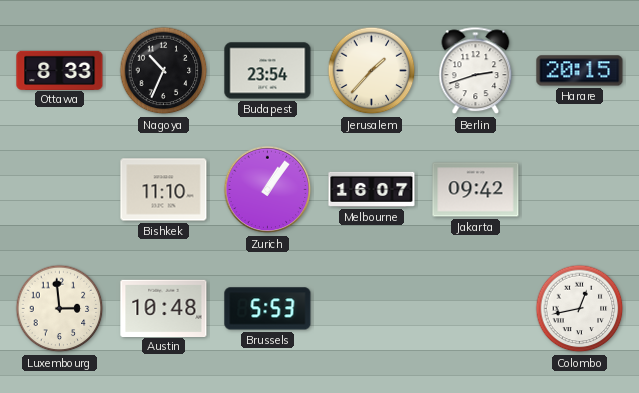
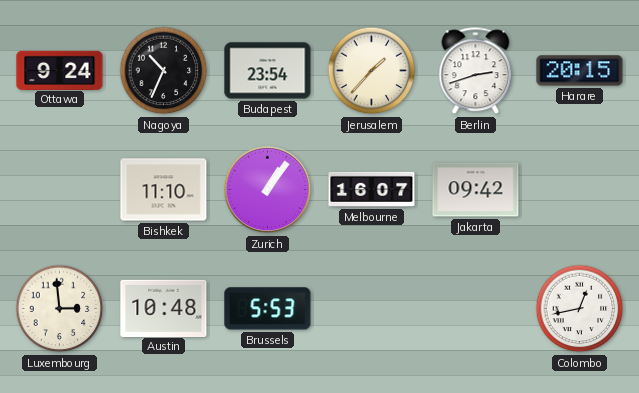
Ottawa: 8:33 -> 9:24 (60, 70)
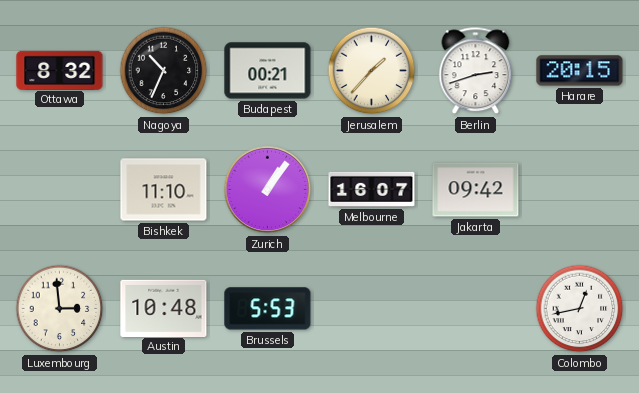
Ottawa: 9:24 -> 8:32 (60, 70)
Budapest: 23:54 -> 00:21 (268, 71)
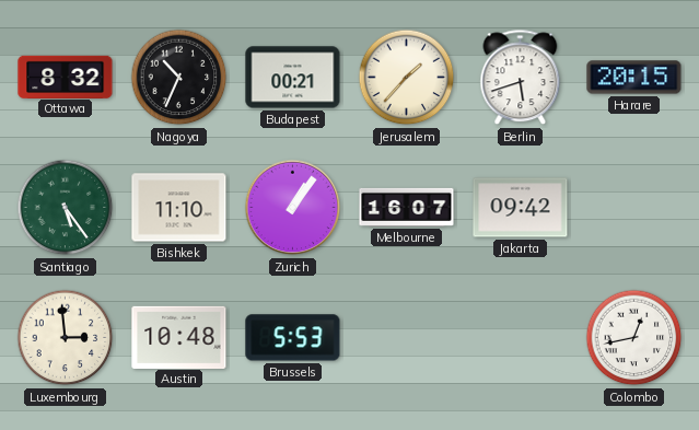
Berlin: 2:42 -> 5:42 (521, 78)
Santiago: none -> 5:24 (66, 208)
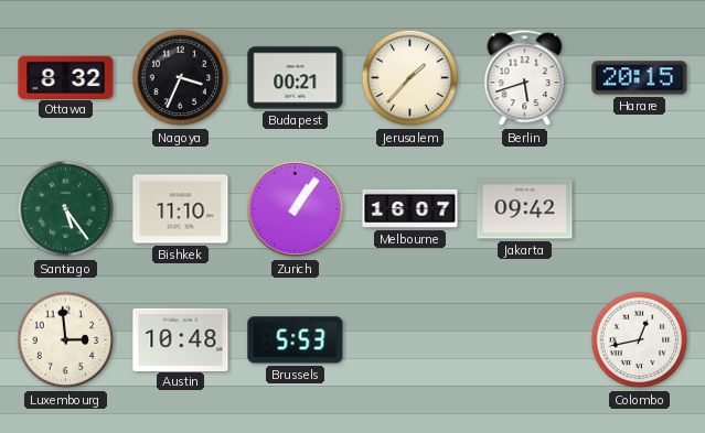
Nagoya: 10:34 -> 3:34 (181, 78)
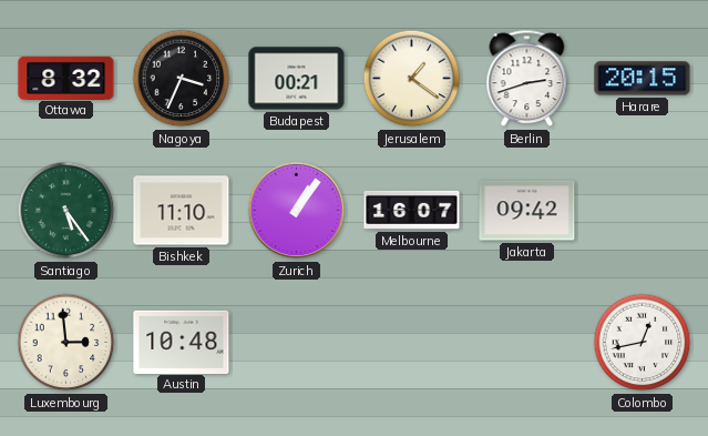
Jerusalem: 1:37 -> 1:21 (412, 79)
Berlin: 5:42 -> 2:42 (527, 79)
Brussels: 5:53 -> none (296, 340)
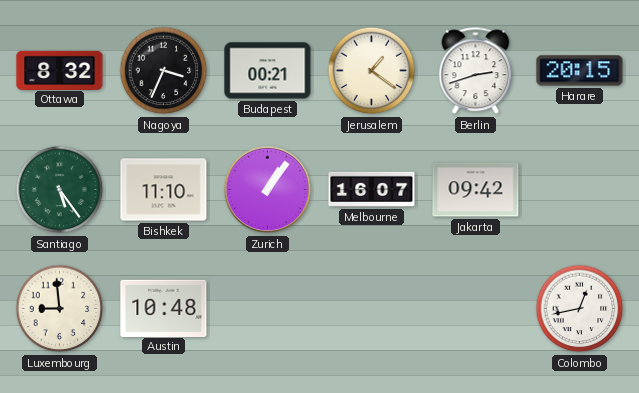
Luxembourg: 2:59 -> 8:59 (60, 309)
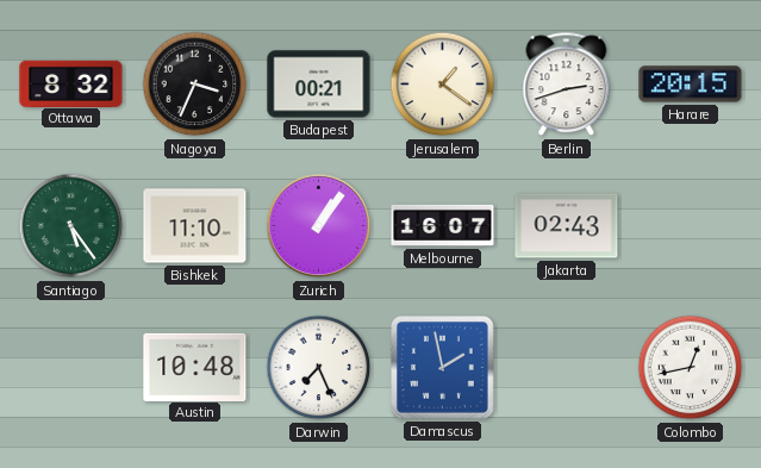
Jakarta: 09:42 -> 02:43 (567, 226)
Luxembourg: 8:59 -> none (60, 309)
Darwin: none -> 7:26 (319, 368)
Damascus: none -> 1:58 (443, 368)
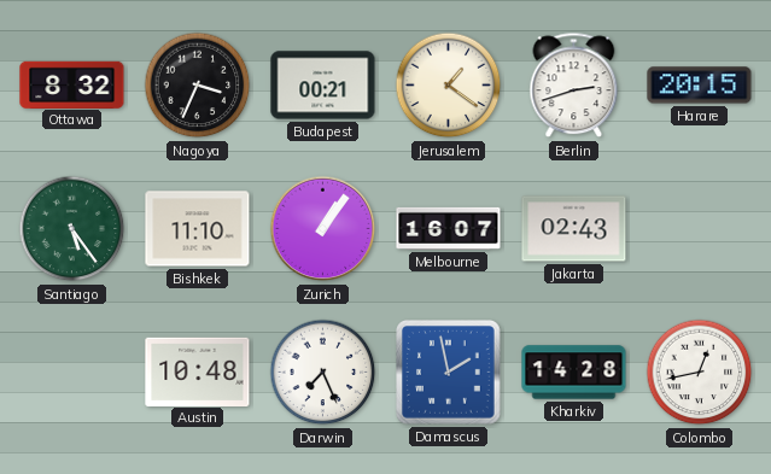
Kharkiv: none -> 14:28 (574, 373)
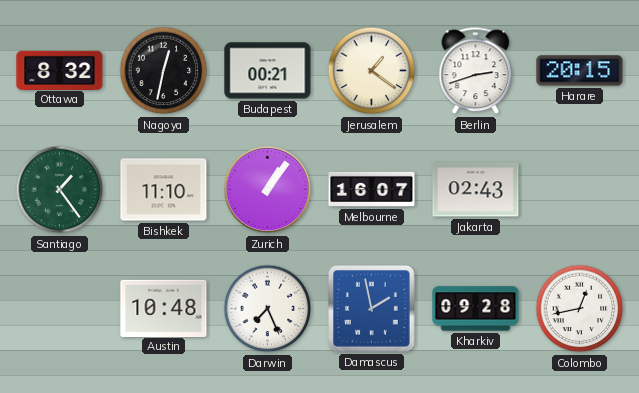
Nagoya: 3:34 -> 12:32 (164, 71)
Santiago: 5:24 -> 1:24 (60, 190)
Kharkiv: 14:28 -> 09:28 (476, 309)
